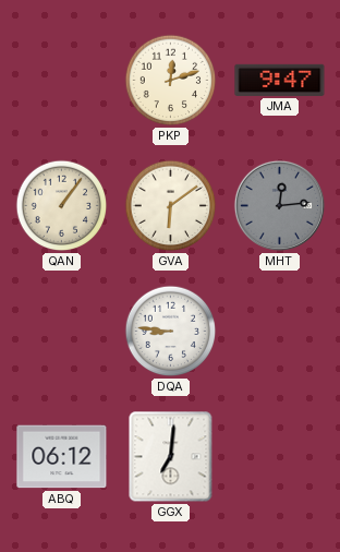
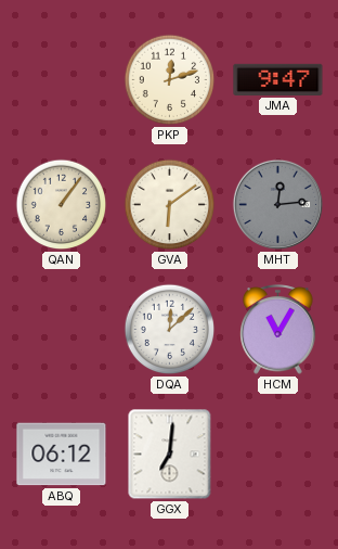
DQA: 8:46 -> 12:08 (170, 330)
HCM: none -> 11:05 (278, 330)
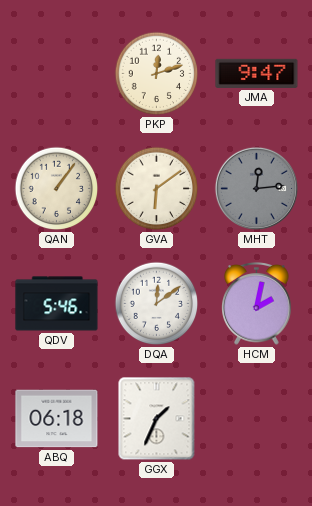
QDV: none -> 5:46 (57, 304)
DQA: 12:08 -> 12:09 (157, 304)
HCM: 11:05 -> 2:02 (257, 304)
ABQ: 06:12 -> 06:18 (57, 419)
GGX: 7:01 -> 1:34 (157, 419)
